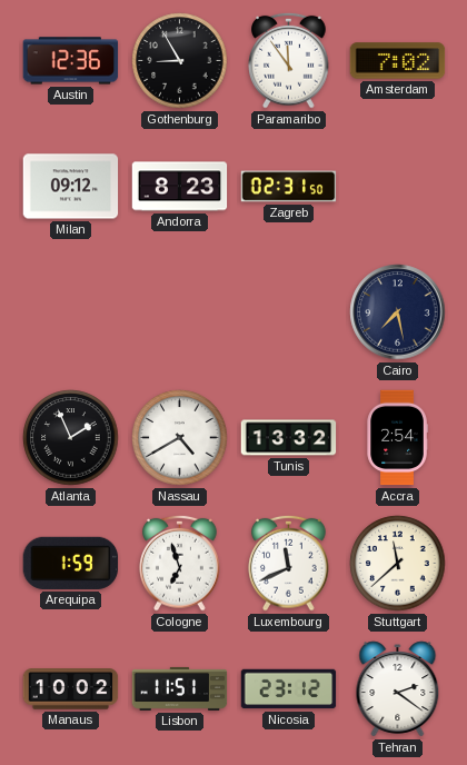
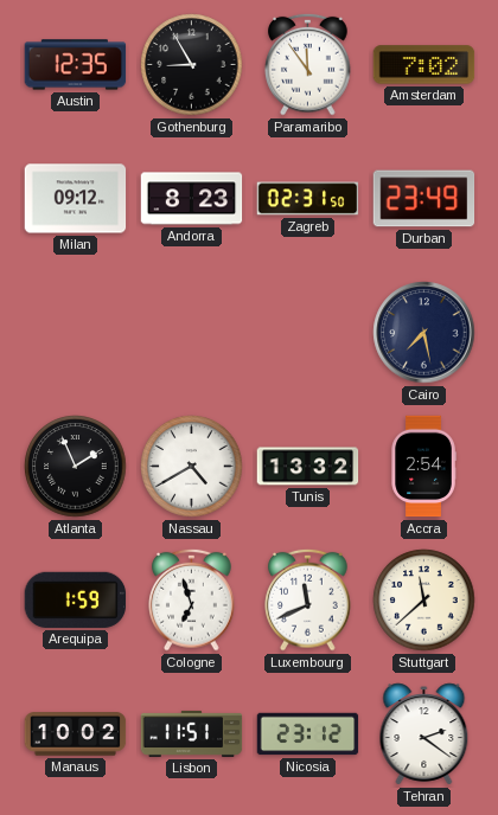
Austin: 12:36 -> 12:35 (76, 65)
Durban: none -> 23:49 (424, 199)
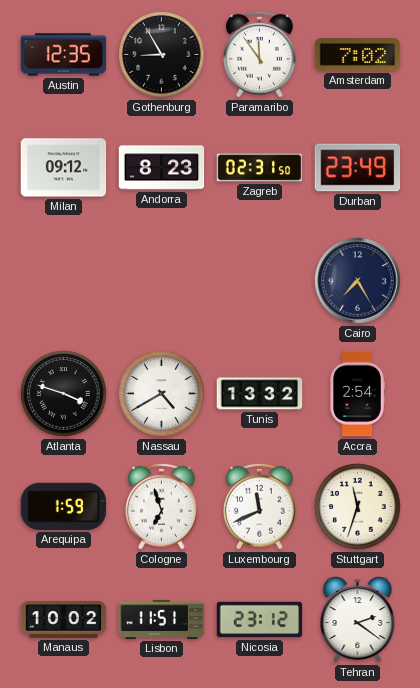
Cairo: 7:28 -> 7:25 (358, 281)
Atlanta: 1:56 -> 3:48 (64, 394)
Stuttgart: 11:38 -> 11:33 (358, 507)
